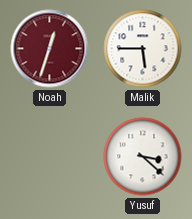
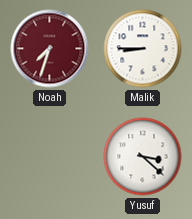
Noah: 12:33 -> 7:33 (50, 49)
Malik: 5:45 -> 8:45 (143, 49)
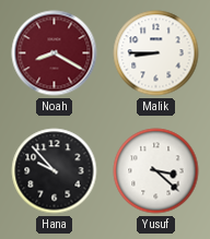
Noah: 7:33 -> 8:20 (55, 53)
Hana: none -> 9:53 (55, 171)
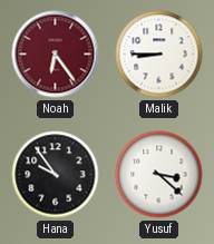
Noah: 8:20 -> 6:24 (56, 55)
Hana: 9:53 -> 9:54 (56, 175)
